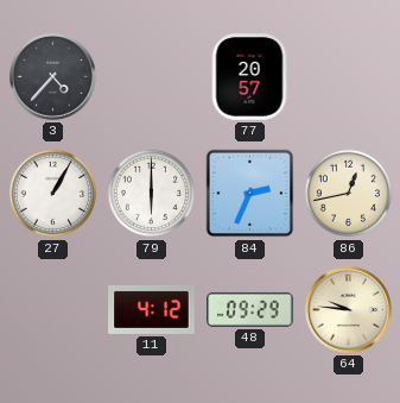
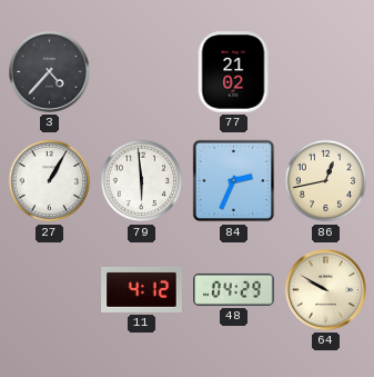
77: 20:57 -> 21:02 (233, 72)
79: 6:00 -> 5:59 (142, 181)
48: 09:29 -> 04:29 (234, 289)
64: 9:46 -> 9:50 (326, 290)
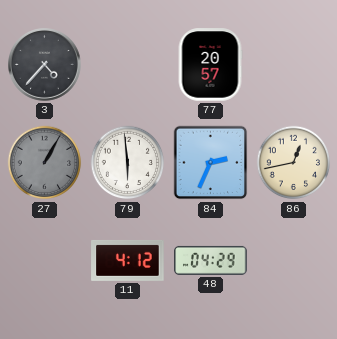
77: 21:02 -> 20:57 (210, 65)
27 dial: white -> grey (45, 163)
64: 9:50 -> none (326, 290)
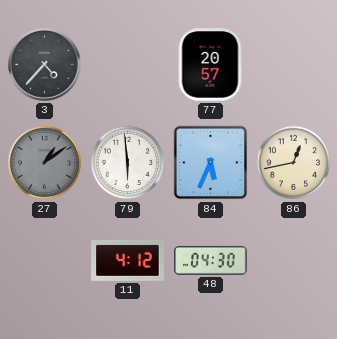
27: 1:05 -> 1:09 (45, 163)
84: 2:34 -> 5:34 (211, 163)
48: 04:29 -> 04:30 (211, 260)
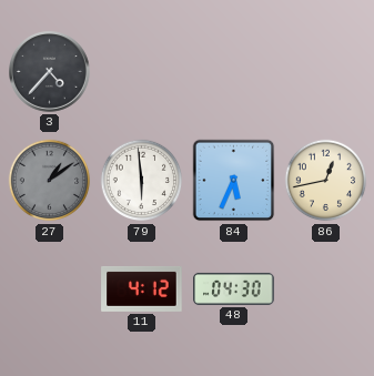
77: 20:57 -> none (210, 65)
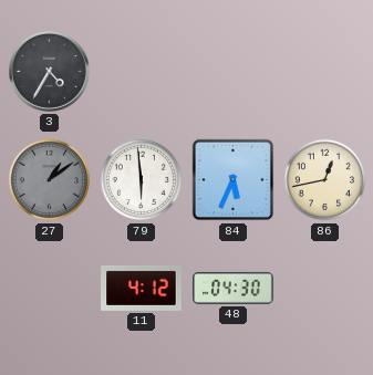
3: 4:37 -> 4:35 (50, 72)
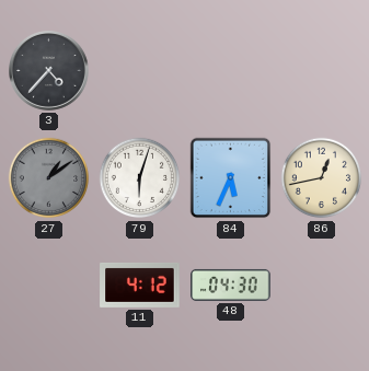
3: 4:35 -> 4:37 (49, 71)
79: 5:59 -> 6:03 (140, 178)
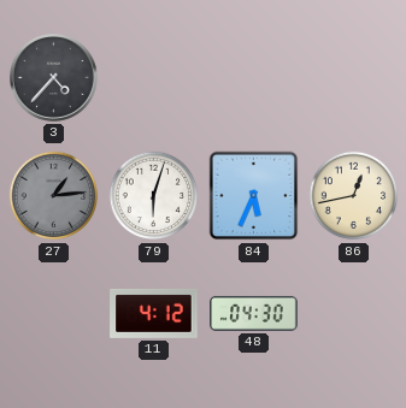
27: 1:09 -> 1:14 (54, 196)
